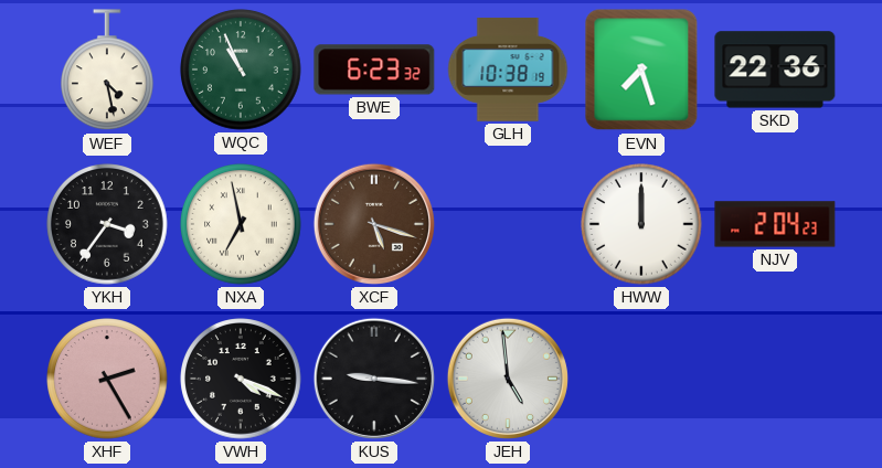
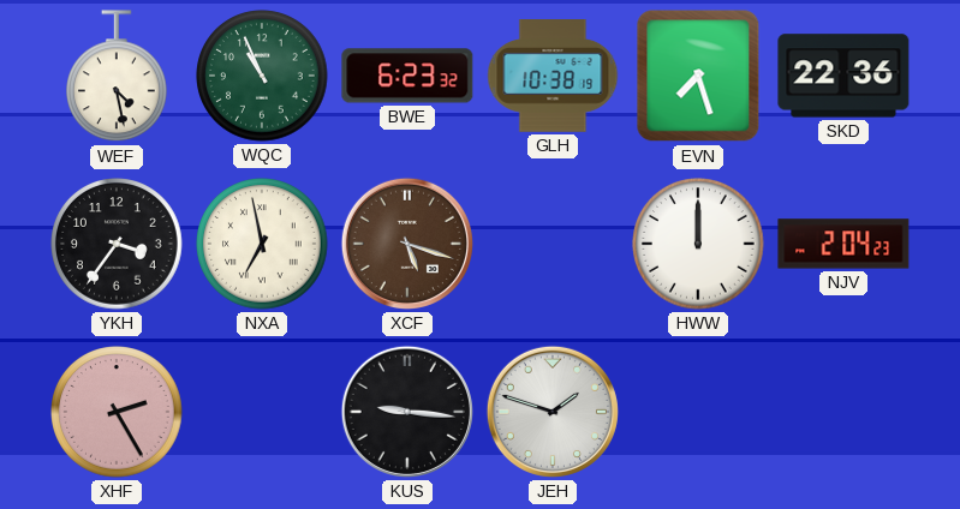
VWH: 4:19 -> none (241, 379)
JEH: 4:59 -> 1:48 (553, 412)
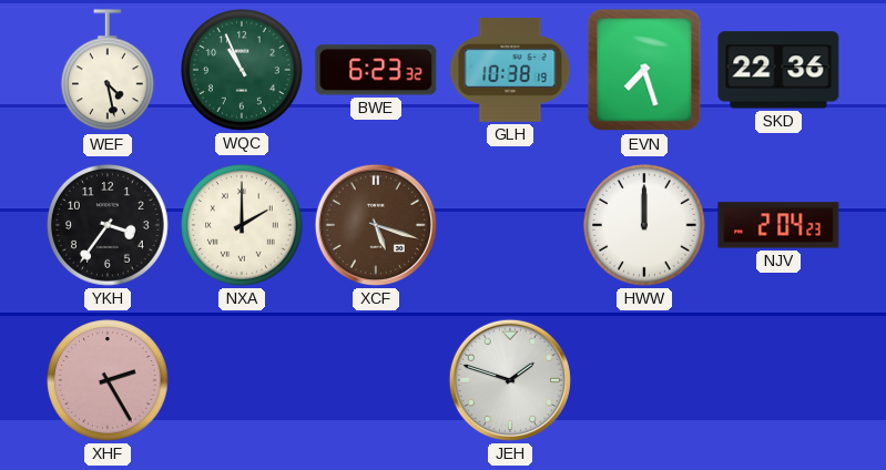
NXA: 6:58 -> 2:00 (242, 225)
KUS: 9:16 -> none (407, 412)
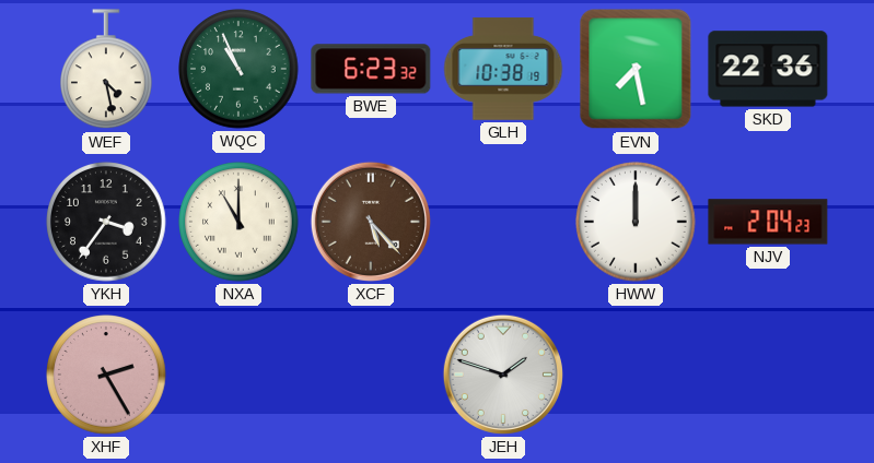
EVN: 7:27 -> 7:28 (636, 69)
NXA: 2:00 -> 11:00 (238, 222)
XCF: 5:18 -> 5:23 (371, 222)
